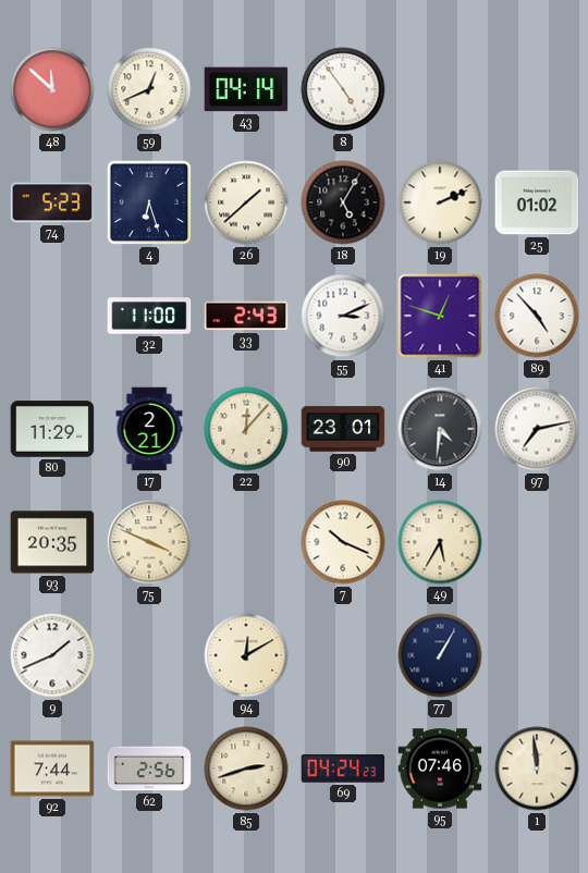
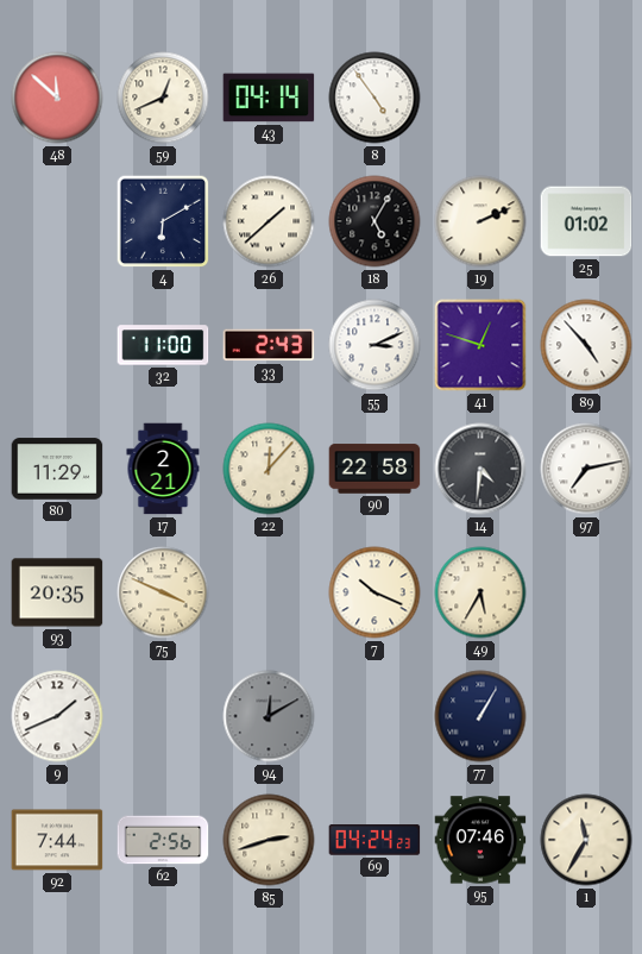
74: 5:23 -> none (52, 202)
4: 6:27 -> 6:10 (163, 221)
90: 23:01 -> 22:58 (374, 469)
94 dial: cream -> grey (269, 716)
1: 11:59 -> 11:35 (586, 840)
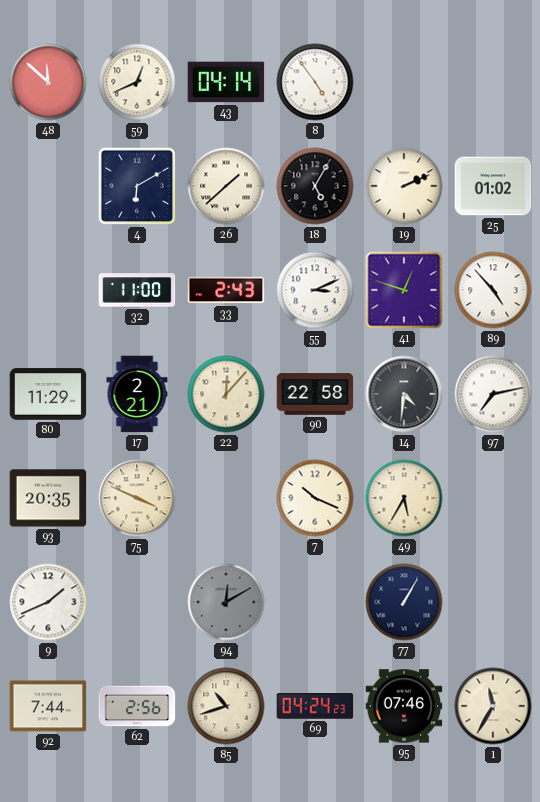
85: 2:42 -> 10:42 (226, 706)
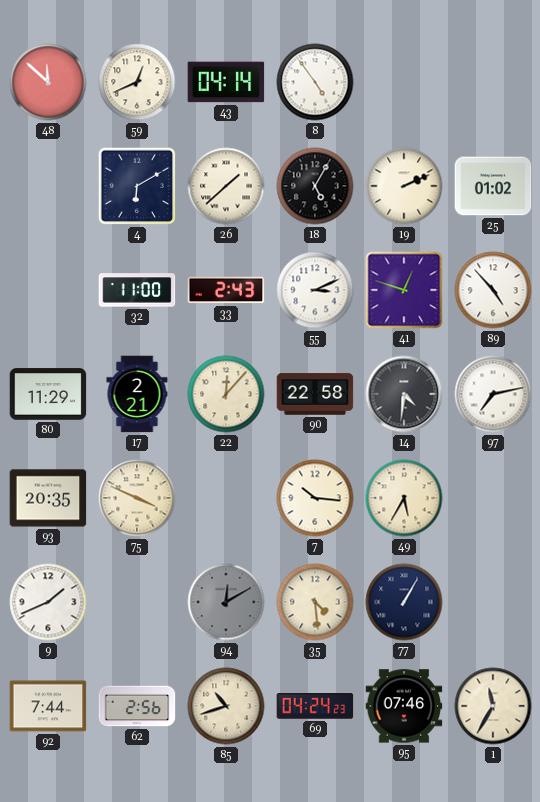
7: 10:19 -> 10:16 (315, 498)
35: none -> 4:29 (315, 602)
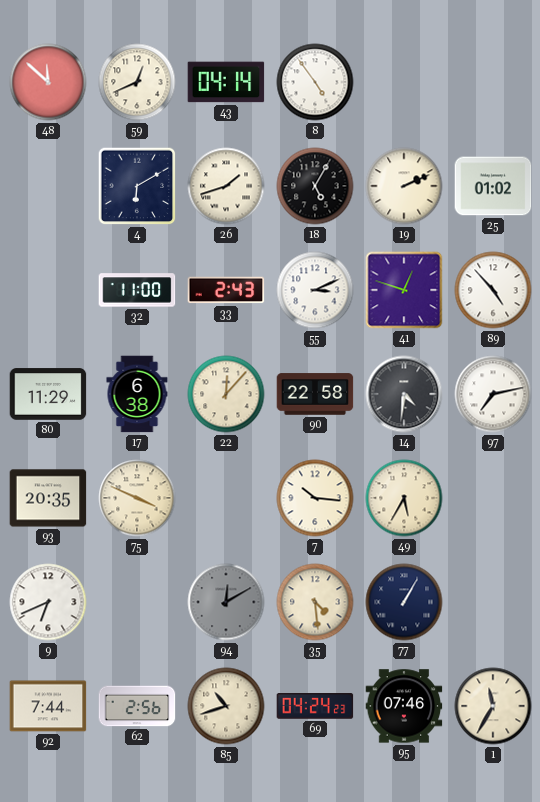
26: 1:38 -> 1:42 (226, 186)
17: 2:21 -> 6:38 (137, 394)
9: 1:41 -> 6:41 (48, 602)
